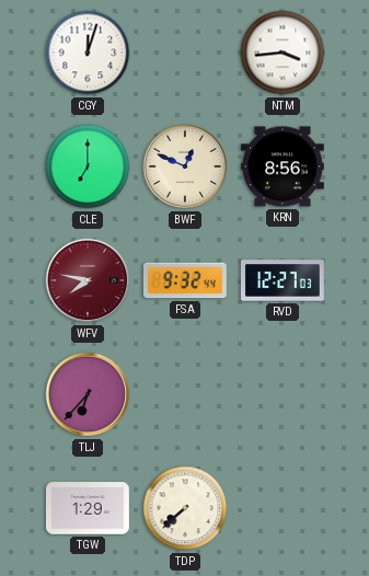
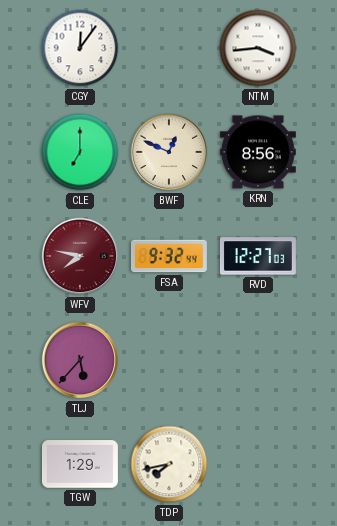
CGY: 12:03 -> 12:06 (80, 48)
TLJ: 6:37 -> 5:37 (80, 360)
TDP: 7:38 -> 7:43 (169, 464)
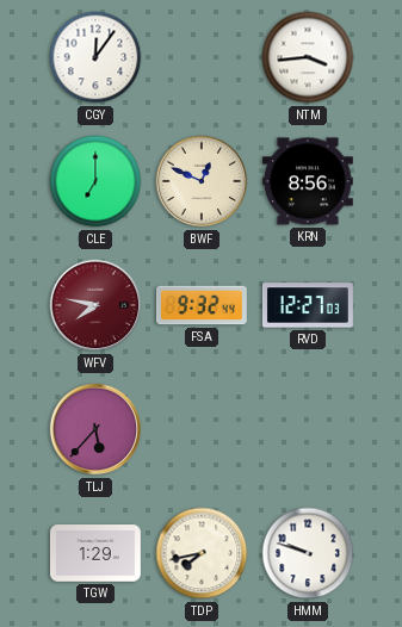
HMM: none -> 9:48 (308, 553)
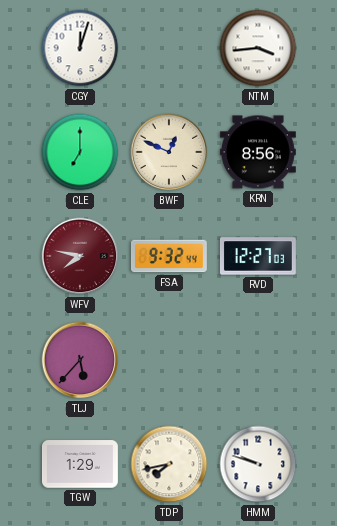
CGY: 12:06 -> 12:03 (80, 48)
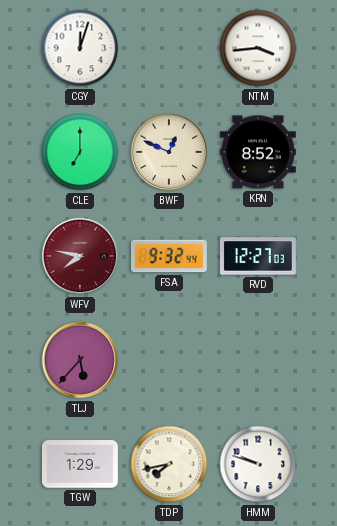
KRN: 8:56 -> 8:52 (258, 152)
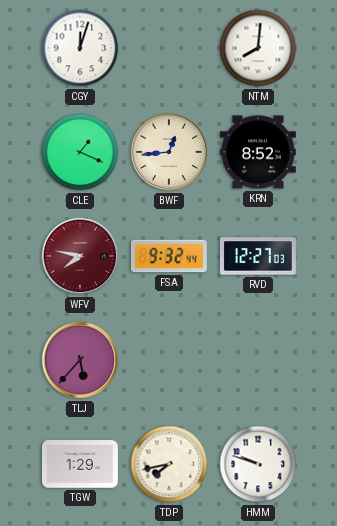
NTM: 3:44 -> 8:01 (258, 48)
CLE: 7:00 -> 1:19 (80, 152)
BWF: 12:49 -> 12:44 (169, 152)
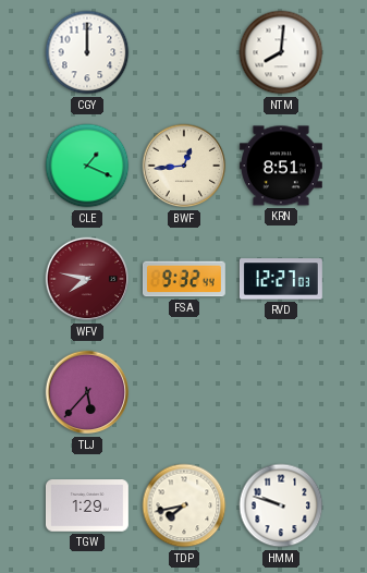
CGY: 12:03 -> 12:00 (87, 52)
KRN: 8:52 -> 8:51 (281, 166)
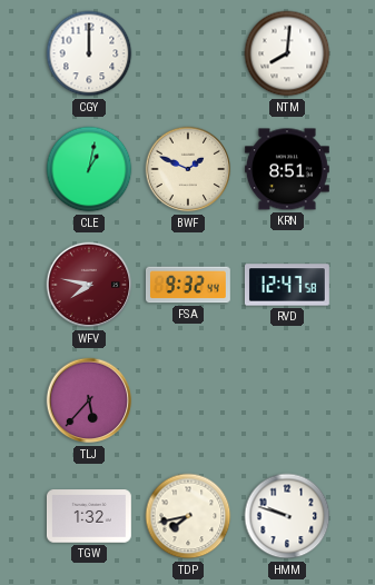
CLE: 1:19 -> 1:02 (89, 169)
BWF: 12:44 -> 1:49 (188, 169)
RVD: 12:27 -> 12:47 (287, 285)
TGW: 1:29 -> 1:32 (89, 516)
